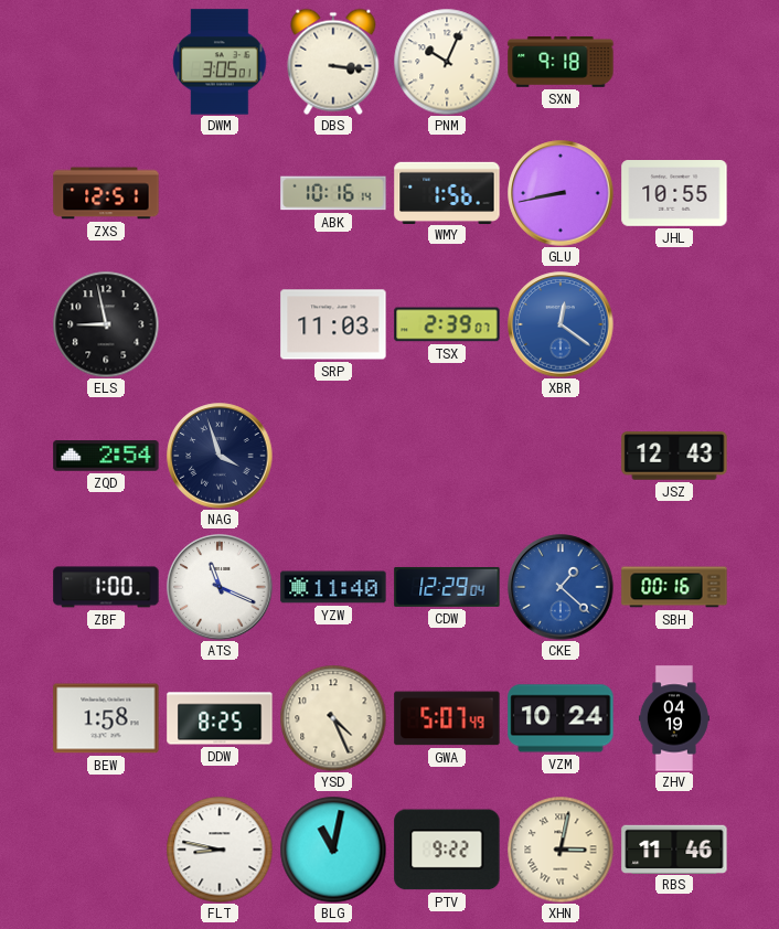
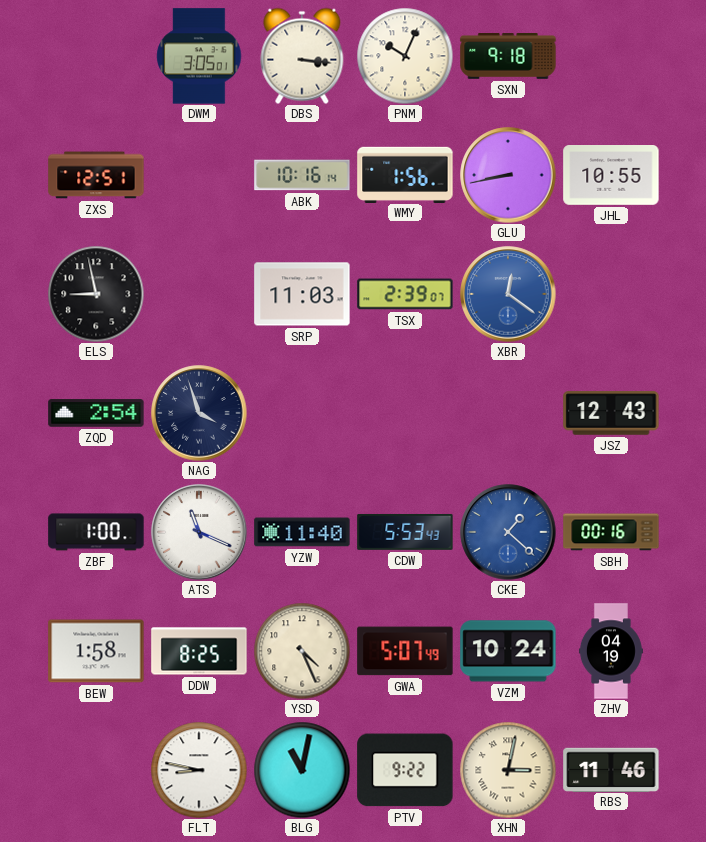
CDW: 12:29 -> 5:53 (405, 532)
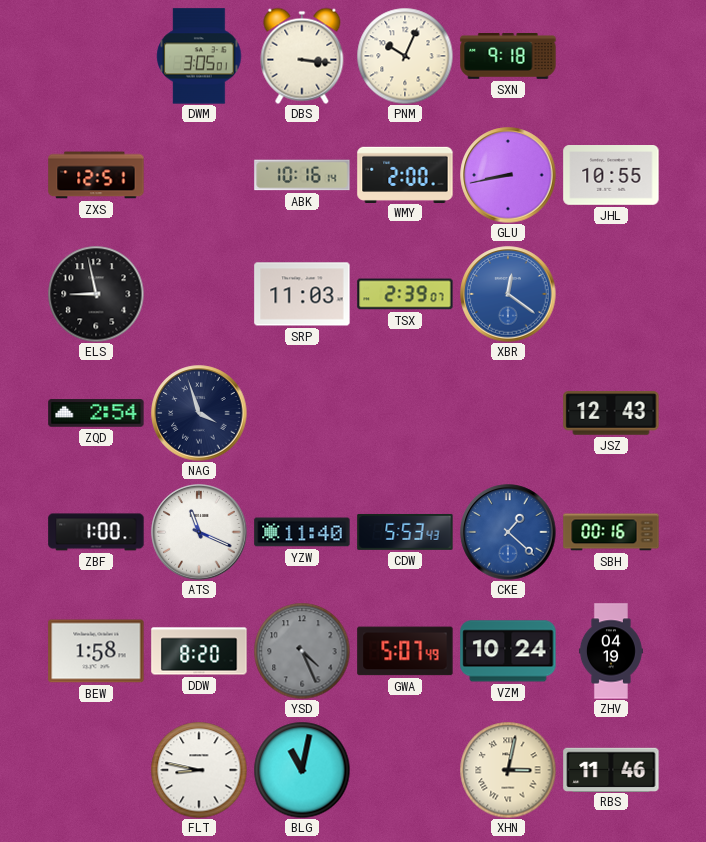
WMY: 1:56 -> 2:00 (405, 174)
DDW: 8:25 -> 8:20 (199, 651)
YSD dial: cream -> grey (302, 651)
PTV: 9:22 -> none (405, 770)
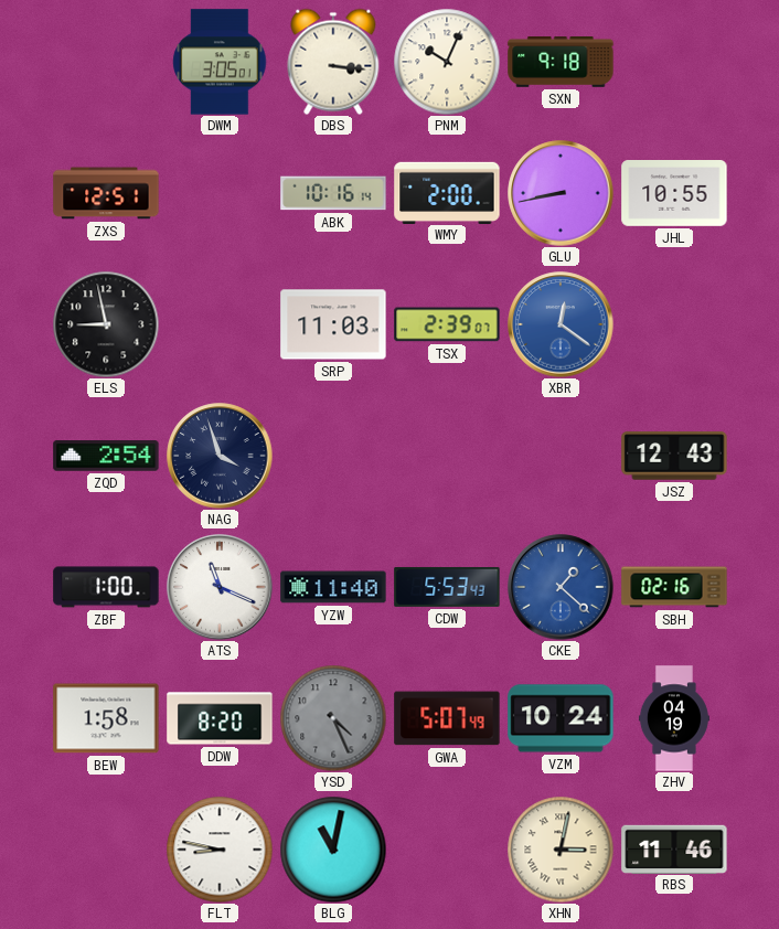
SBH: 00:16 -> 02:16 (674, 587)
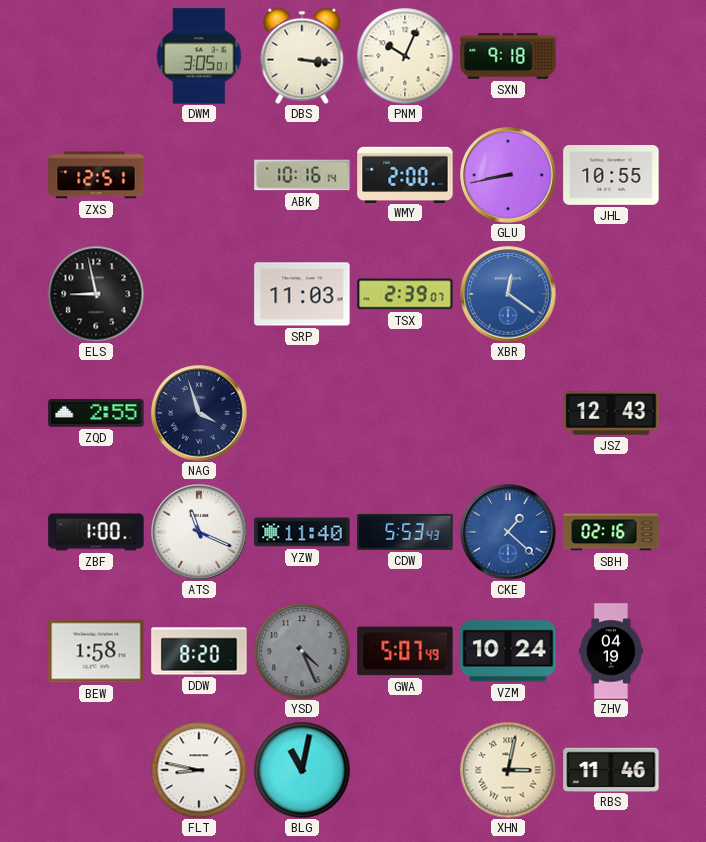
ZQD: 2:54 -> 2:55 (96, 413)
